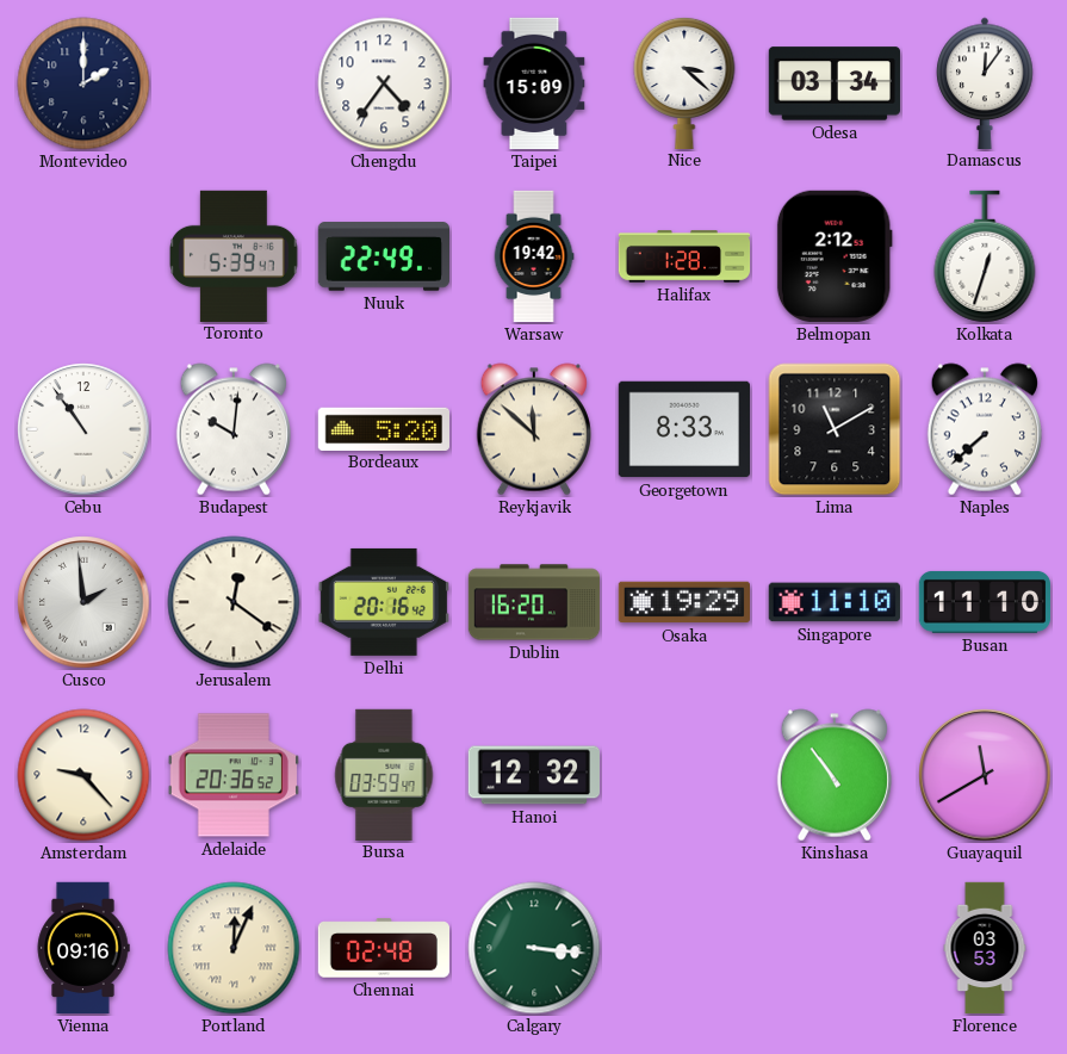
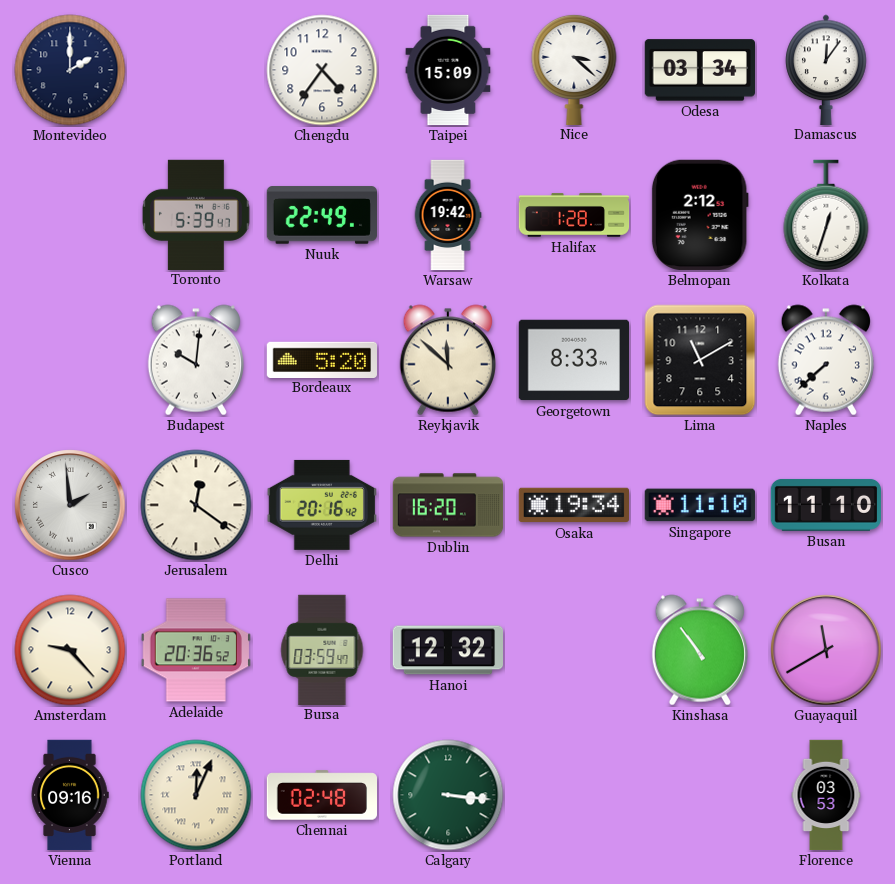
Cebu: 10:54 -> none (83, 429)
Osaka: 19:29 -> 19:34 (573, 505)
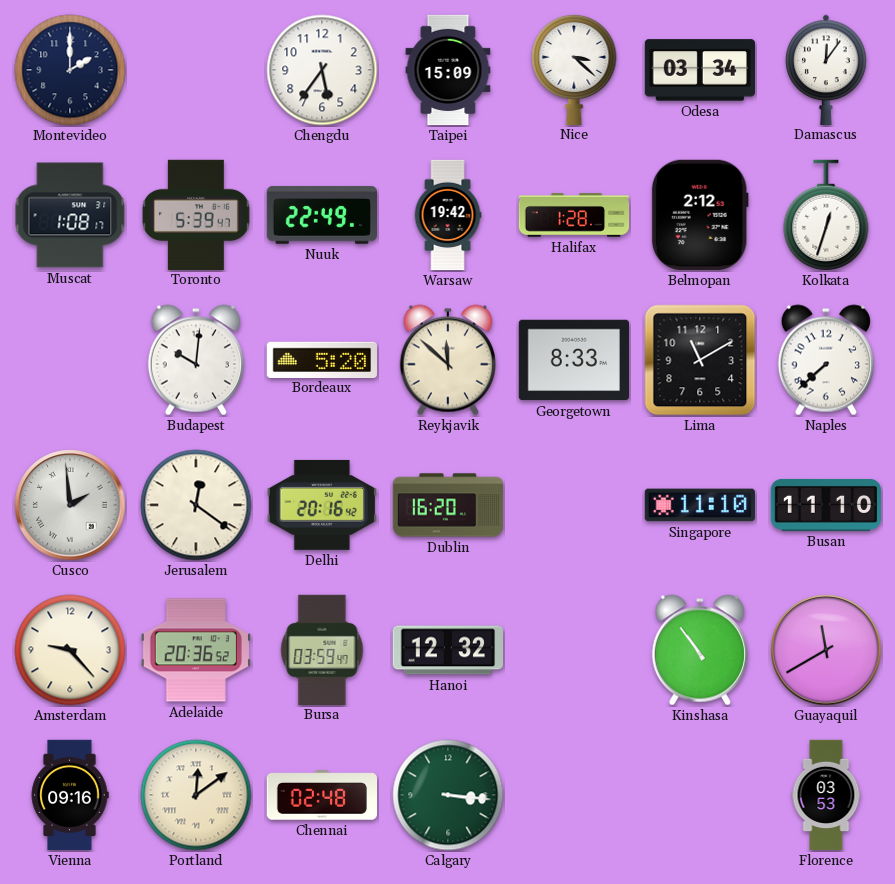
Chengdu: 4:36 -> 5:36 (322, 70)
Muscat: none -> 1:08 (70, 215)
Osaka: 19:34 -> none (573, 505)
Portland: 12:04 -> 12:09 (196, 795)
